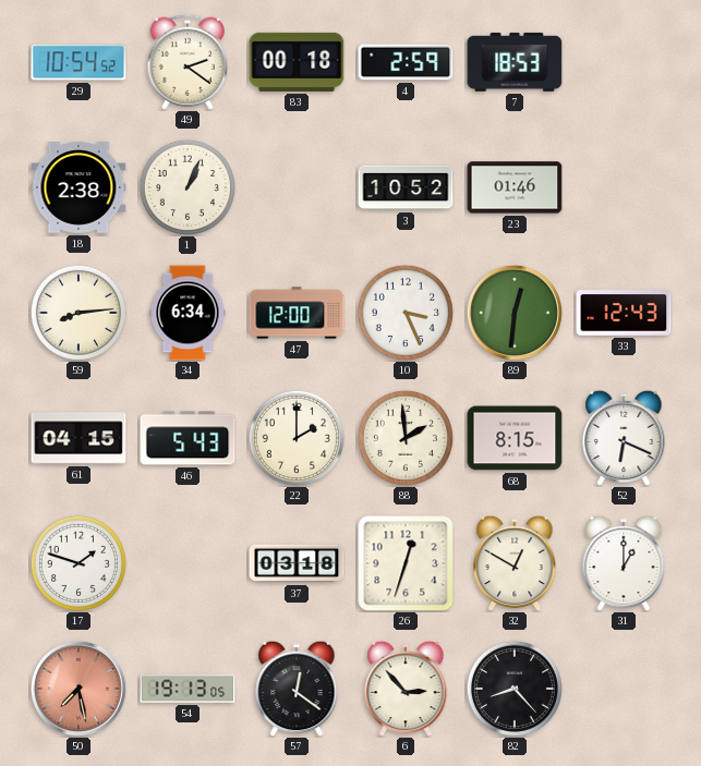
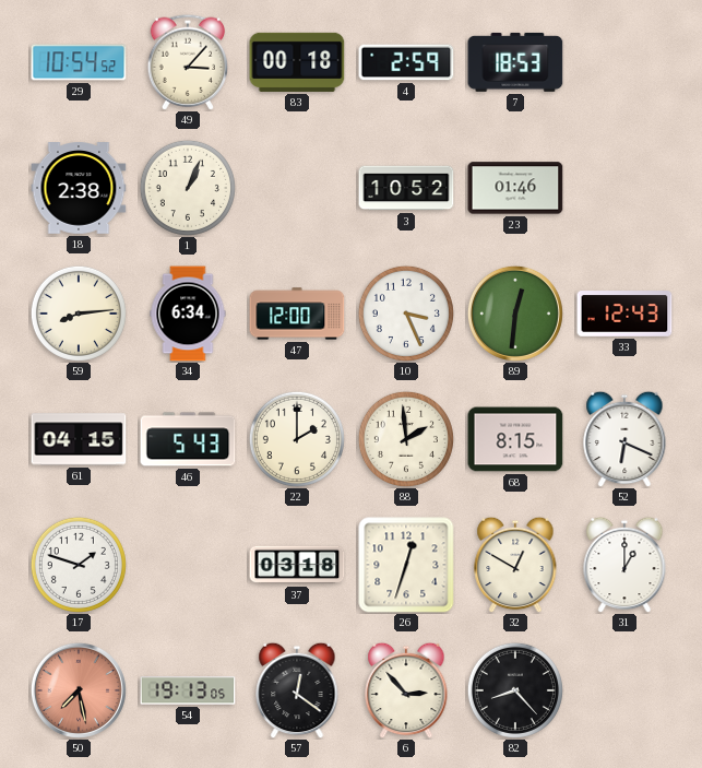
49: 2:21 -> 3:07 (188, 62)
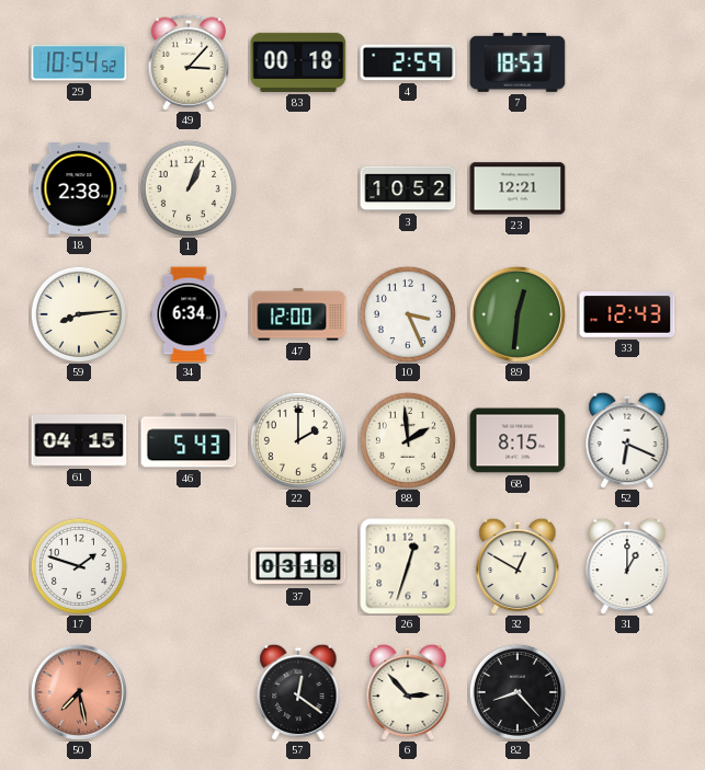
23: 01:46 -> 12:21 (518, 188)
54: 19:13 -> none (188, 690)
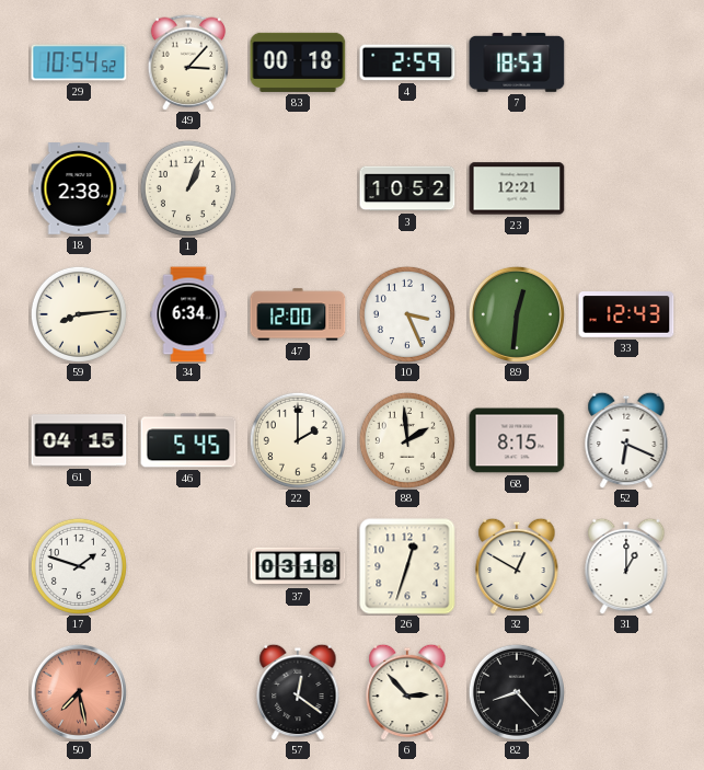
46: 5:43 -> 5:45 (188, 440)
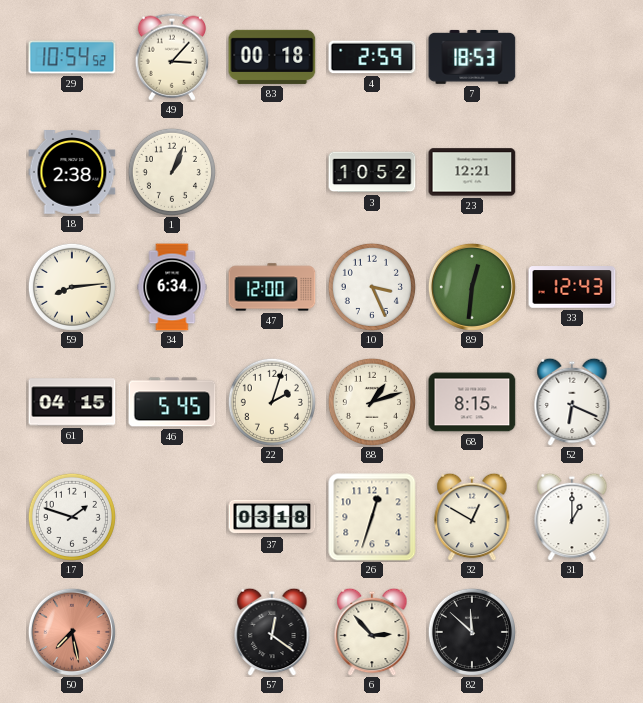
22: 2:00 -> 2:03 (272, 402)
88: 1:59 -> 1:12 (372, 402)
82: 8:23 -> 11:52 (472, 632)
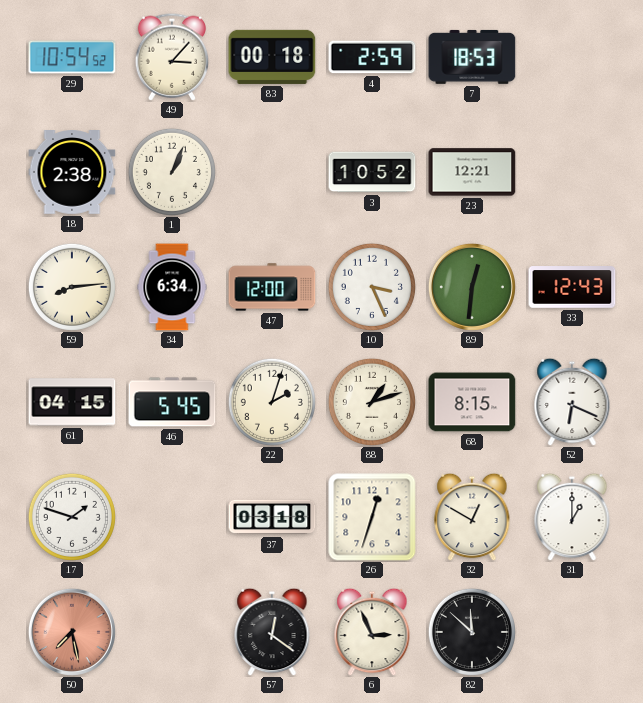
6: 2:53 -> 2:56 (372, 632)
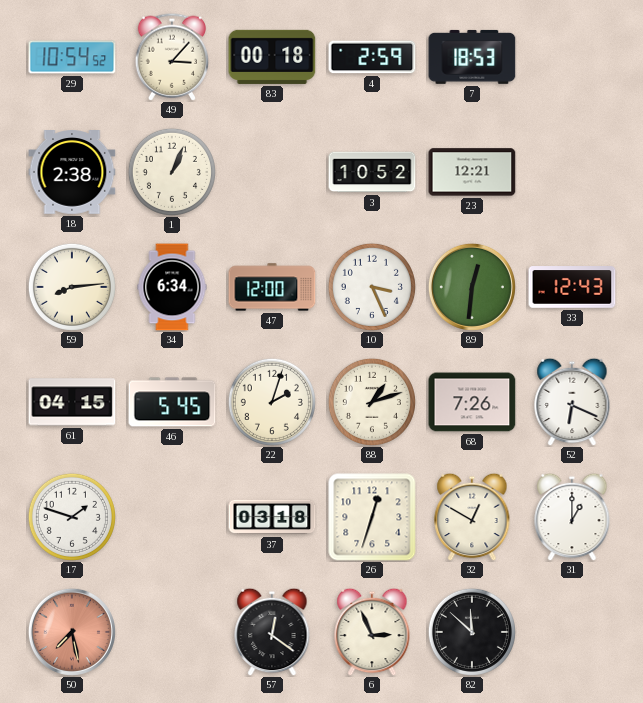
68: 8:15 -> 7:26 (472, 402)
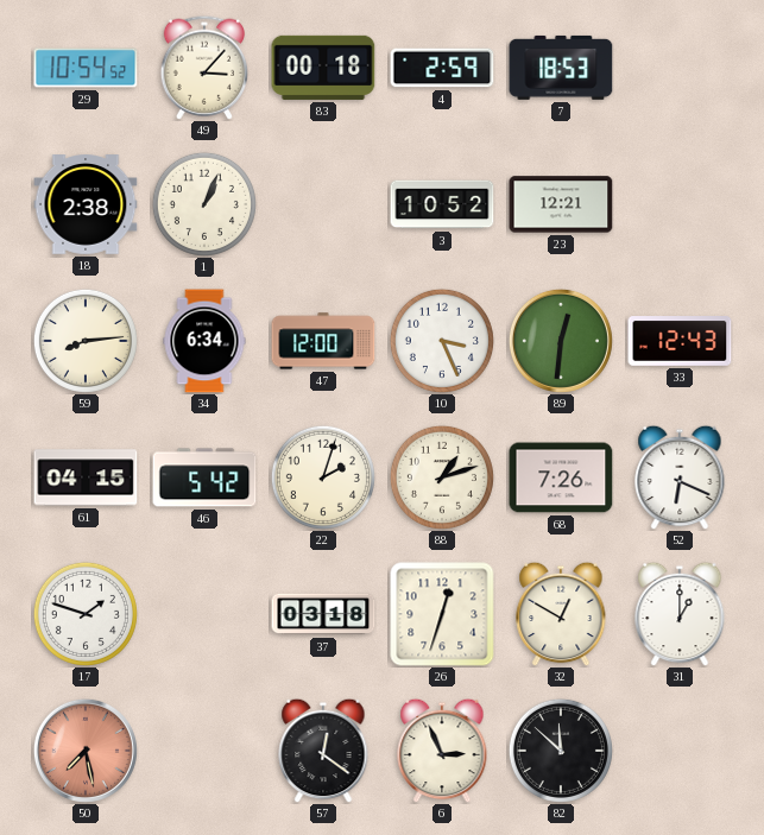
46: 5:45 -> 5:42 (204, 477)
